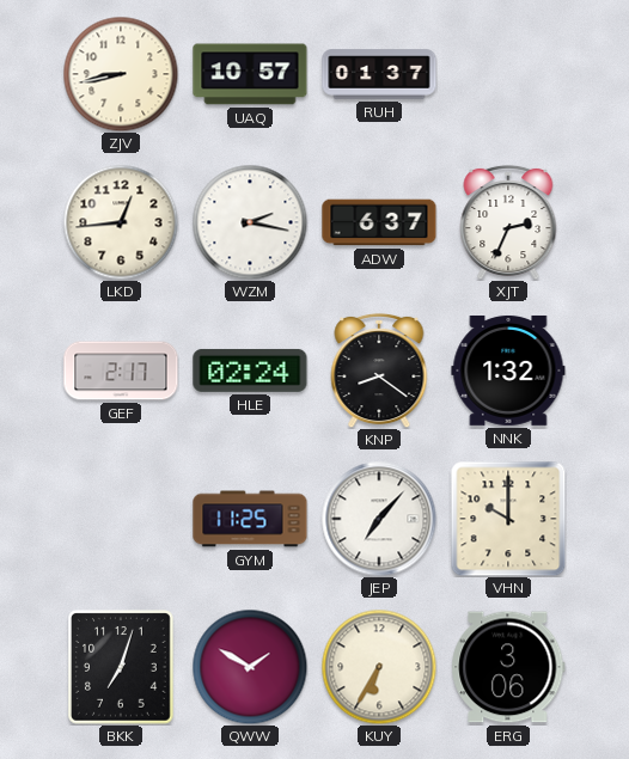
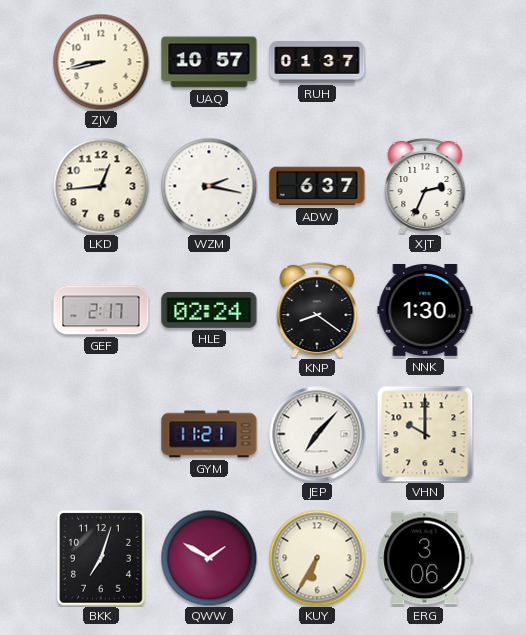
NNK: 1:32 -> 1:30 (425, 310)
GYM: 11:25 -> 11:21 (209, 434)
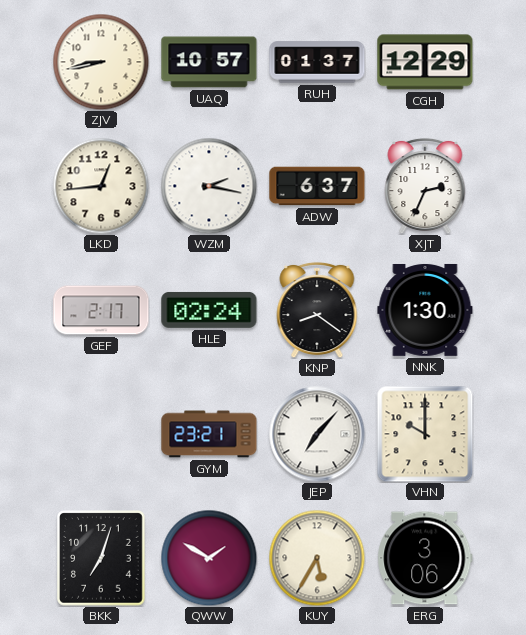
CGH: none -> 12:29 (425, 62)
GYM: 11:21 -> 23:21 (209, 434)
KUY: 6:35 -> 5:35 (317, 558)
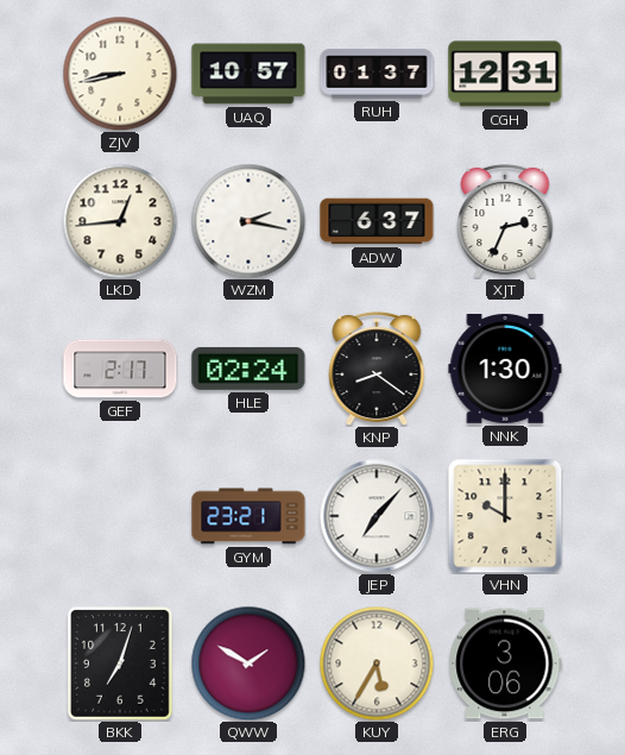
CGH: 12:29 -> 12:31 (505, 74)
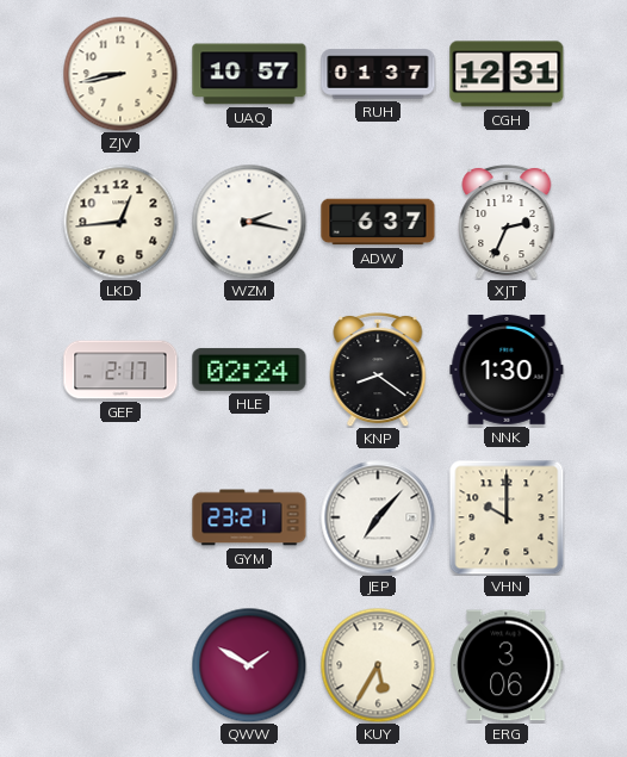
BKK: 7:03 -> none (121, 663)
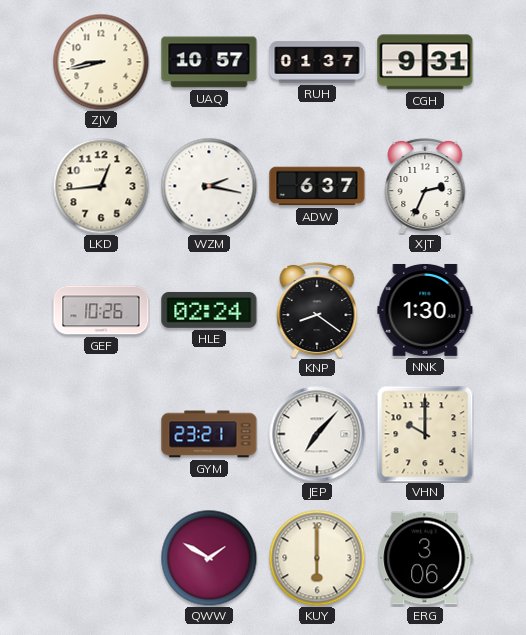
CGH: 12:31 -> 9:31 (425, 62)
GEF: 2:17 -> 10:26 (101, 310)
KUY: 5:35 -> 6:00 (317, 558)
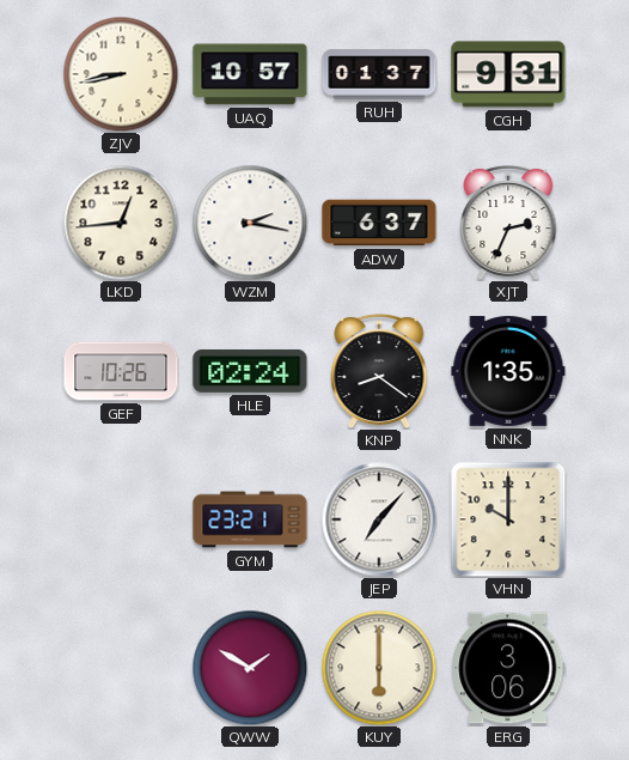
NNK: 1:30 -> 1:35 (508, 371)
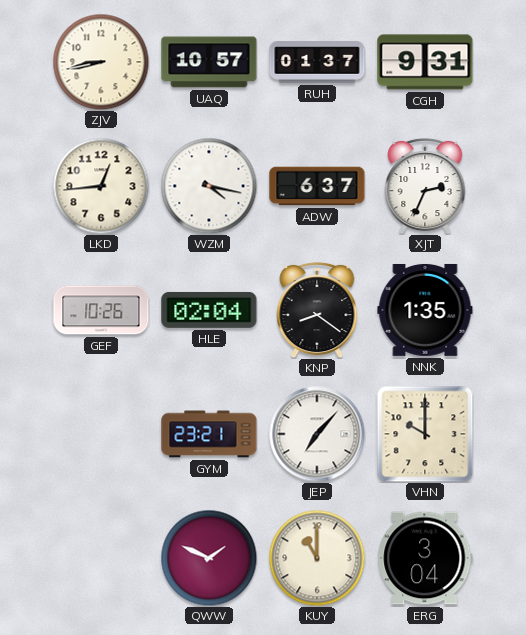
WZM: 2:17 -> 4:17 (209, 186)
HLE: 02:24 -> 02:04 (209, 310)
QWW: 1:50 -> 1:49 (209, 558)
KUY: 6:00 -> 11:00 (317, 558)
ERG: 3:06 -> 3:04 (425, 558)
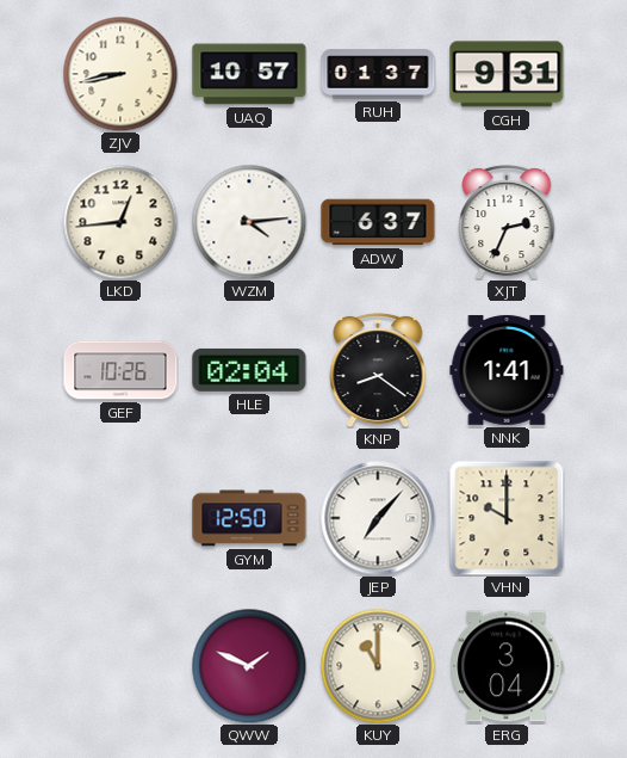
WZM: 4:17 -> 4:14 (249, 222)
NNK: 1:35 -> 1:41 (507, 370)
GYM: 23:21 -> 12:50 (249, 518)
